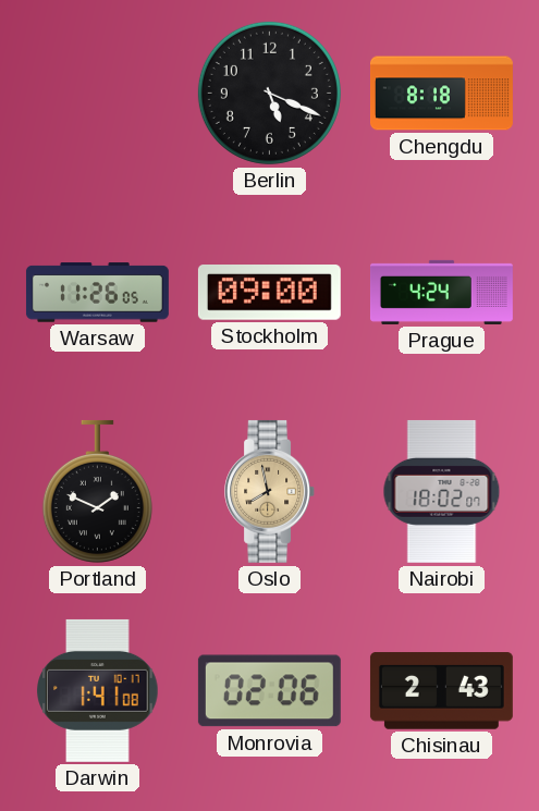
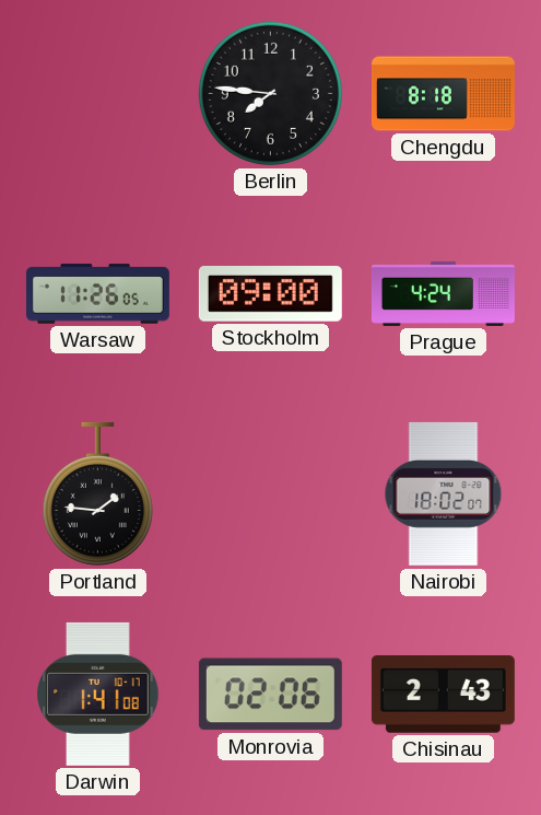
Berlin: 5:19 -> 7:46 (270, 93)
Portland: 1:49 -> 1:46 (97, 493)
Oslo: 7:58 -> none (270, 491)
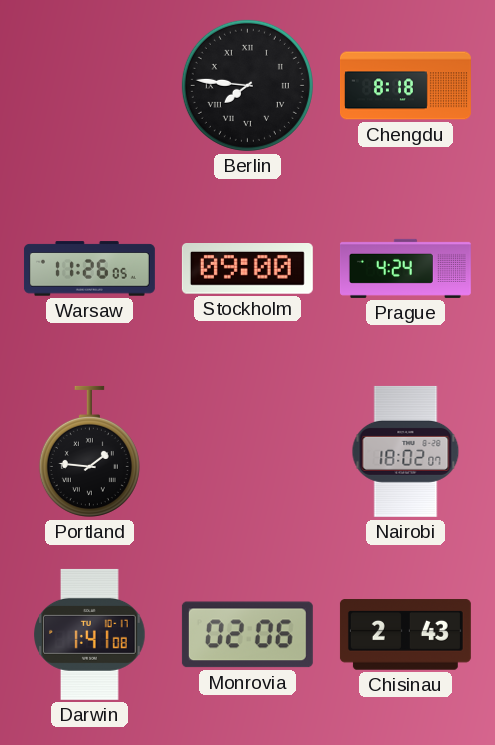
Berlin numerals: Arabic -> Roman (247, 85)
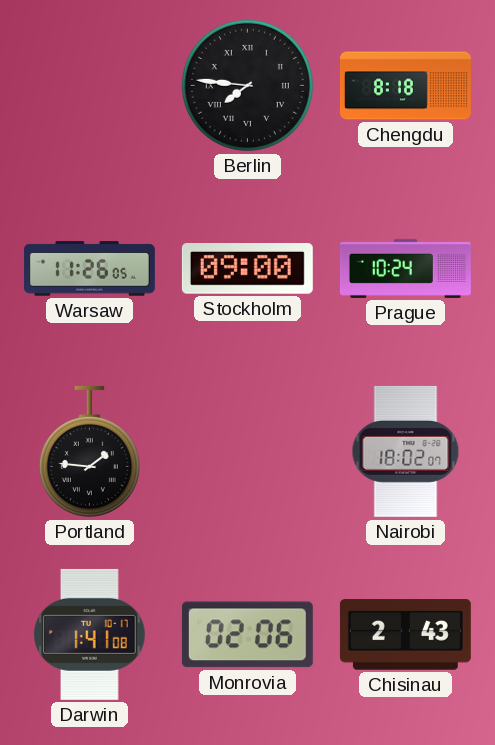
Prague: 4:24 -> 10:24 (405, 268)
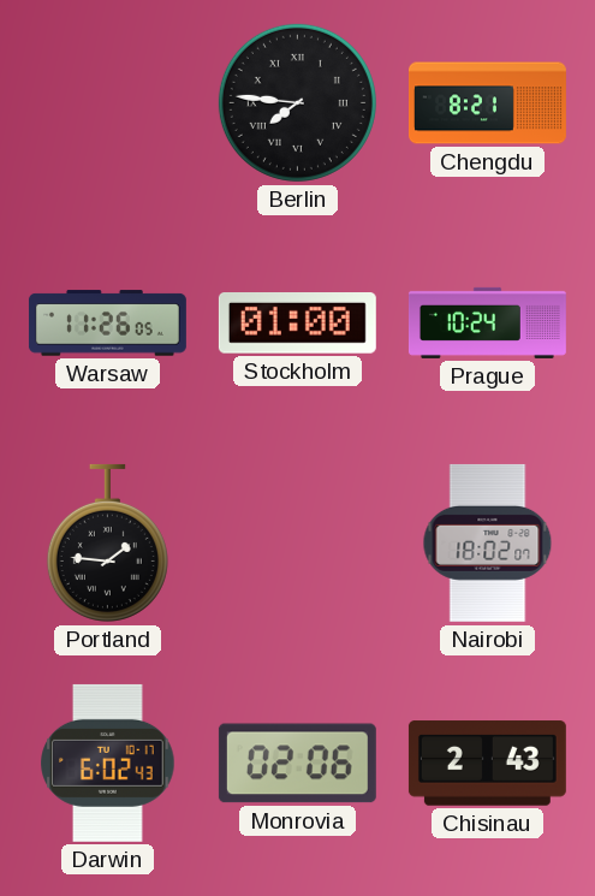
Chengdu: 8:18 -> 8:21 (488, 103)
Stockholm: 09:00 -> 01:00 (297, 324)
Darwin: 1:41 -> 6:02 (108, 763)
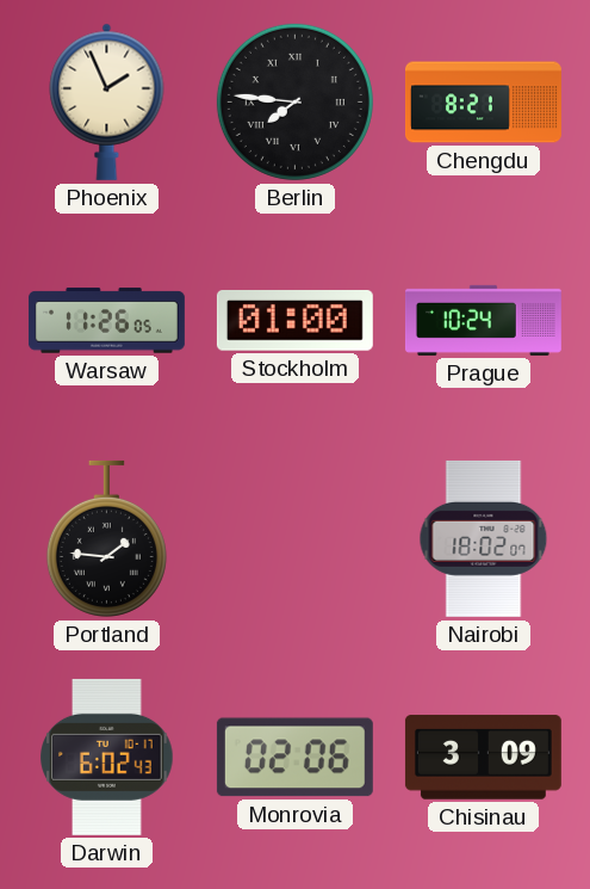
Phoenix: none -> 1:56 (107, 101)
Chisinau: 2:43 -> 3:09 (483, 758)
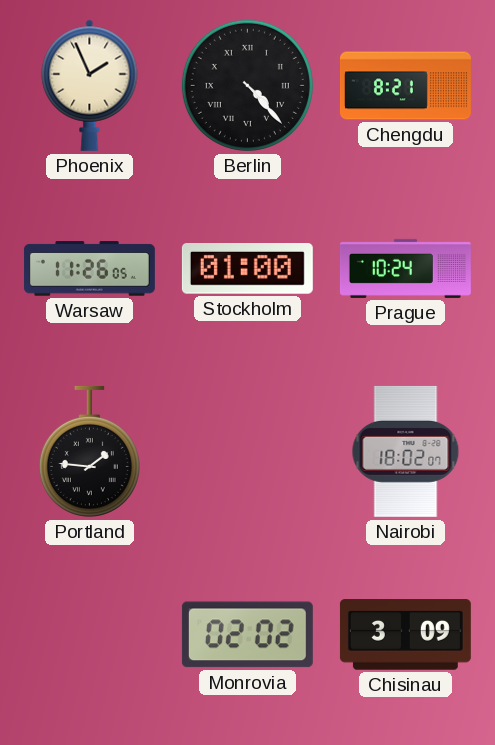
Berlin: 7:46 -> 4:23 (247, 85)
Darwin: 6:02 -> none (107, 757)
Monrovia: 02:06 -> 02:02 (247, 635)
